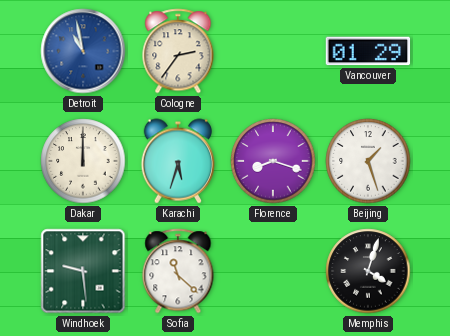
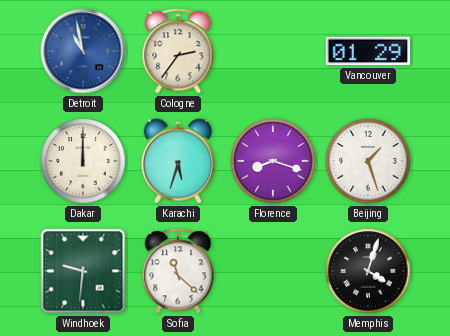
Windhoek: 9:29 -> 9:31 (83, 271)
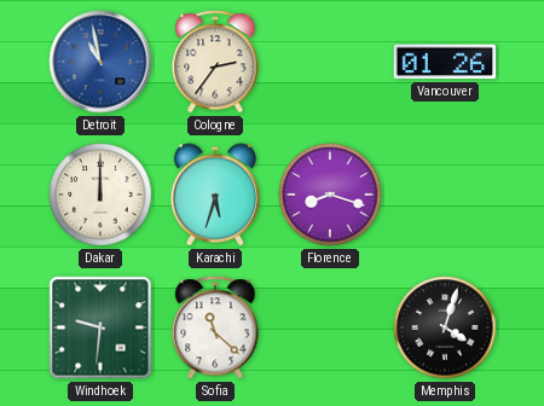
Vancouver: 01:29 -> 01:26 (445, 62)
Beijing: 1:27 -> none (368, 161)
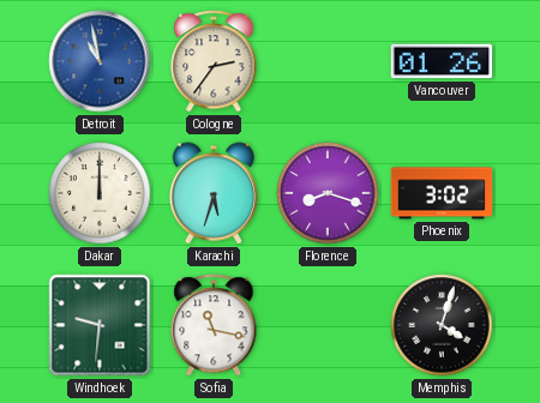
Phoenix: none -> 3:02 (442, 193)
Sofia: 11:22 -> 11:17 (214, 325)
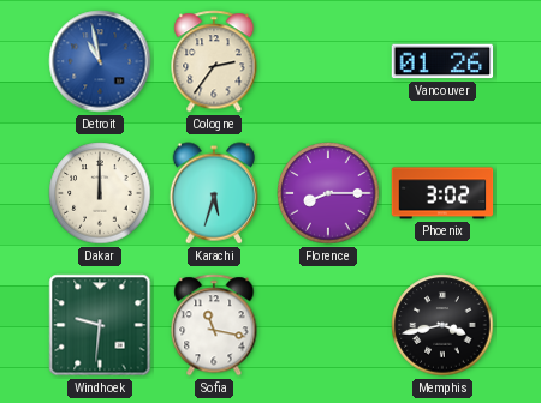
Florence: 8:18 -> 8:15 (328, 193)
Memphis: 4:03 -> 3:43 (442, 325)
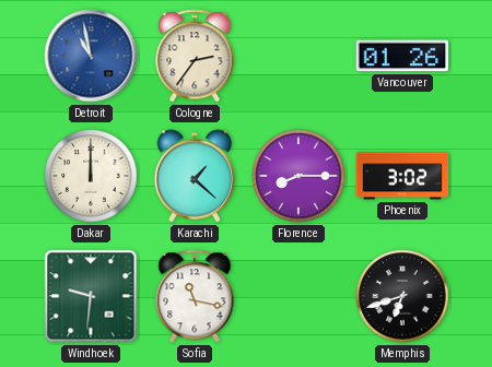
Karachi: 5:33 -> 1:22 (195, 176)
Memphis: 3:43 -> 6:42 (402, 296)
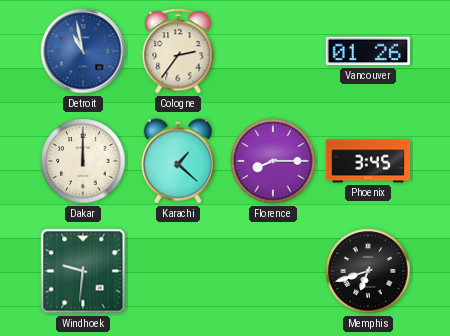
Phoenix: 3:02 -> 3:45 (368, 161)
Sofia: 11:17 -> none (195, 296)
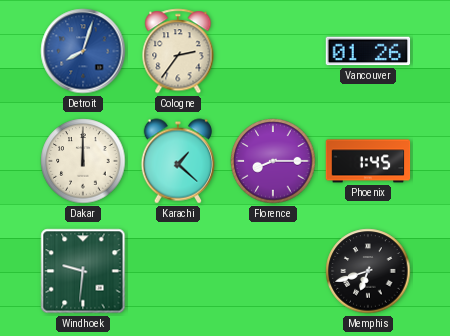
Detroit: 10:58 -> 8:03 (83, 51)
Phoenix: 3:45 -> 1:45 (368, 161)
